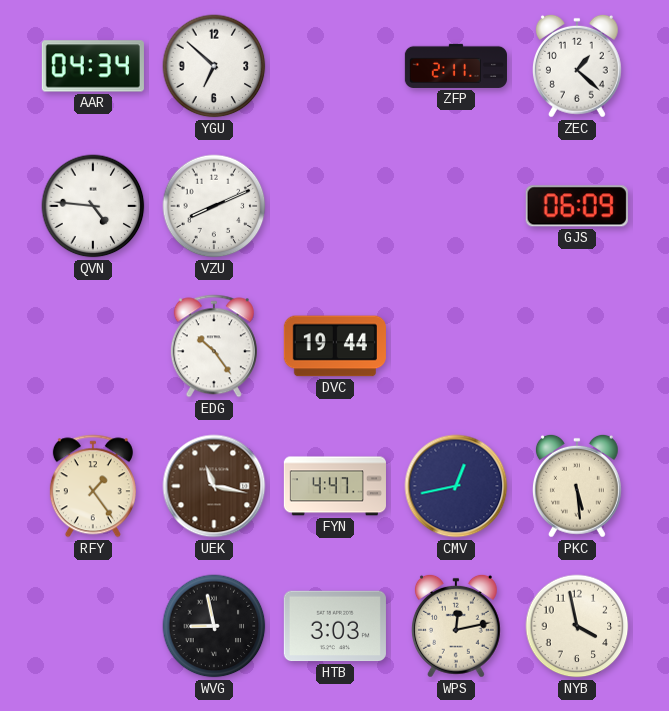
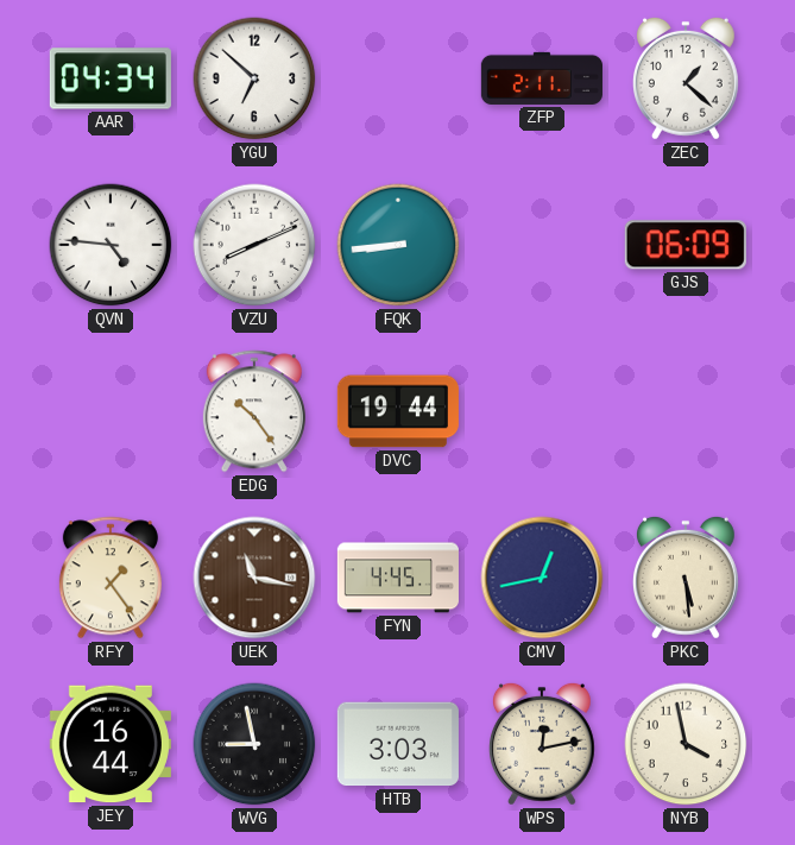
FQK: none -> 8:44 (398, 245)
FYN: 4:47 -> 4:45 (398, 578)
JEY: none -> 16:44 (111, 744)
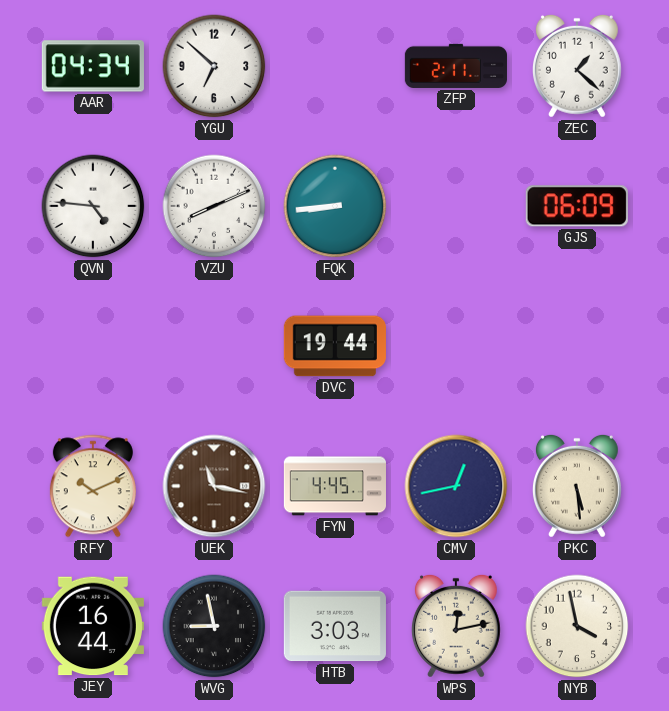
EDG: 10:24 -> none (254, 411)
RFY: 1:24 -> 10:11 (93, 486)
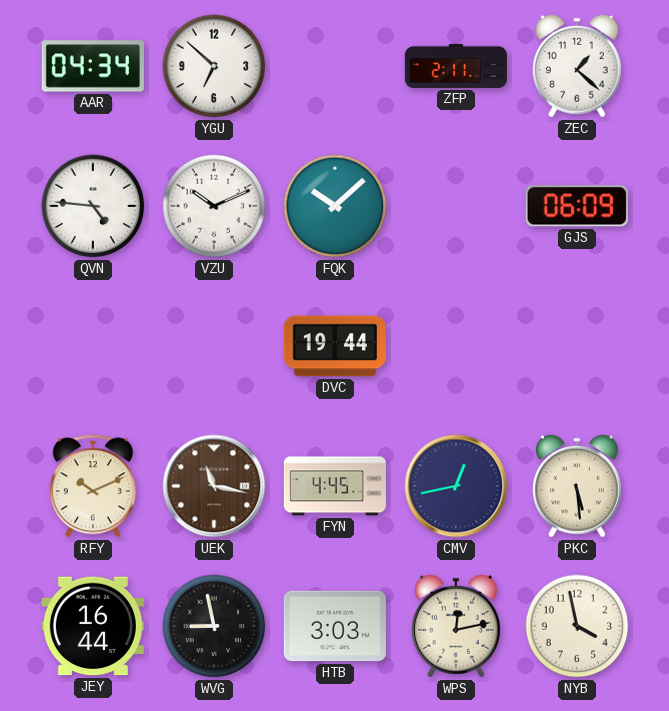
VZU: 8:11 -> 10:11 (214, 206)
FQK: 8:44 -> 10:08 (335, 206)
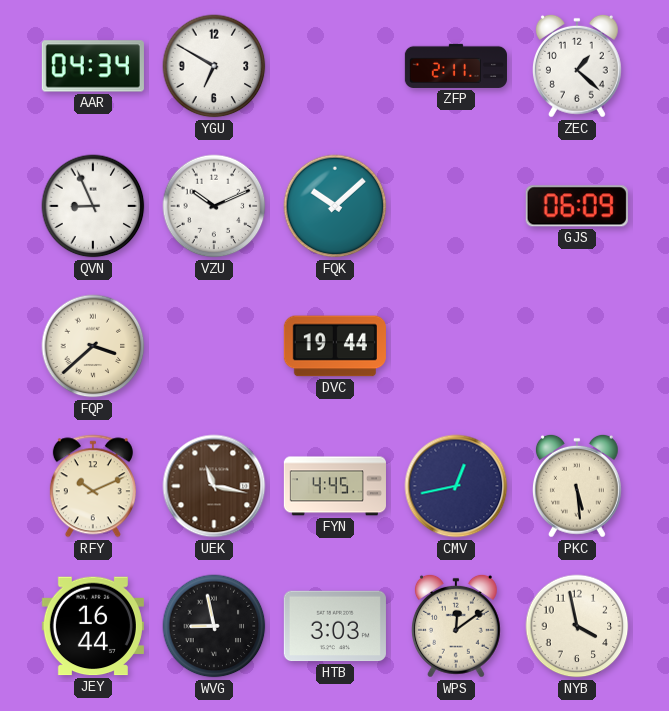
YGU: 6:52 -> 6:50 (214, 66)
QVN: 4:46 -> 8:56 (93, 206)
FQP: none -> 3:38 (93, 346)
WPS: 12:13 -> 12:09 (456, 626)
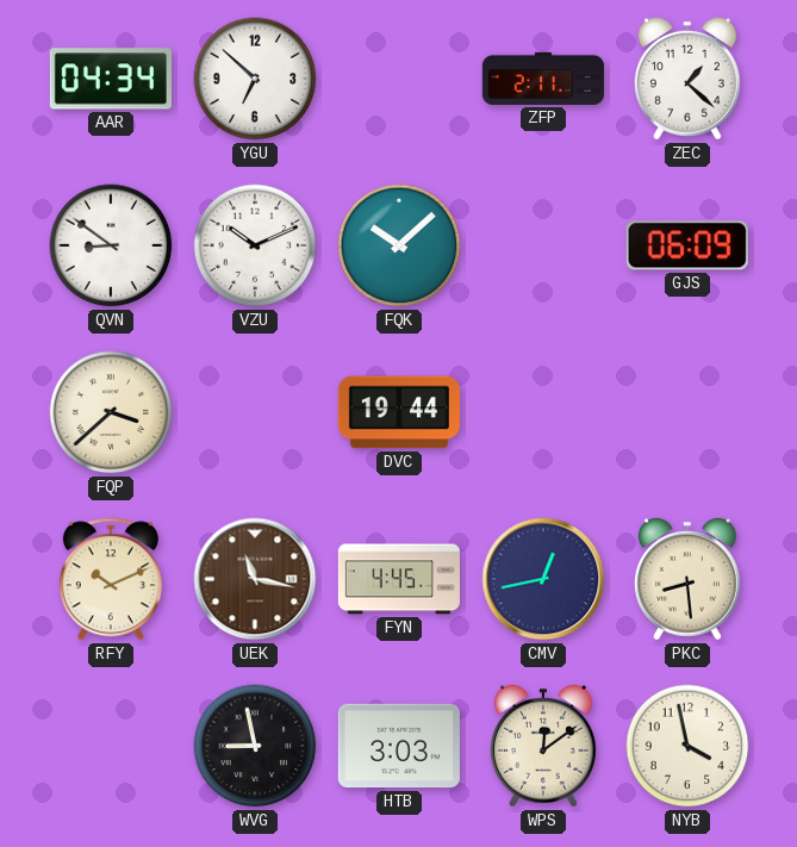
YGU: 6:50 -> 6:52 (255, 79)
QVN: 8:56 -> 8:51 (111, 245)
PKC: 5:29 -> 8:29 (687, 579)
JEY: 16:44 -> none (93, 626)
